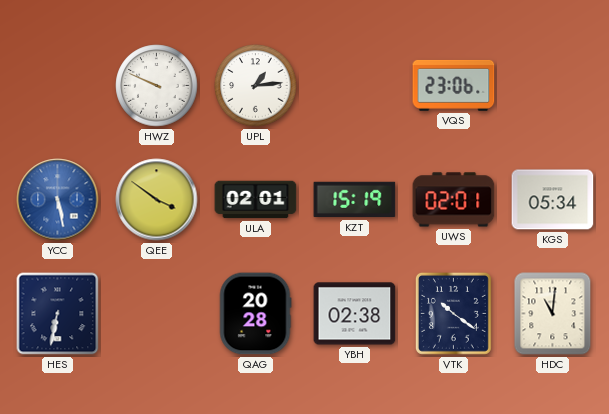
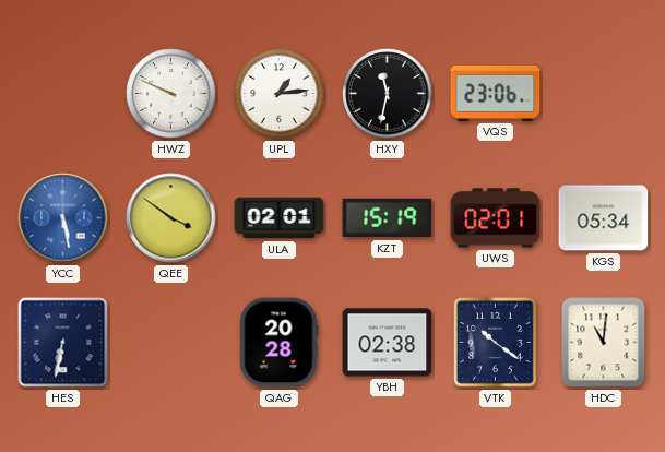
HXY: none -> 11:32 (388, 94)
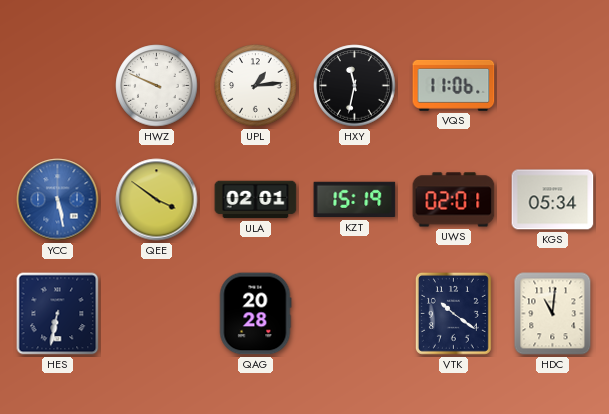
VQS: 23:06 -> 11:06 (454, 85)
YBH: 02:38 -> none (388, 343)
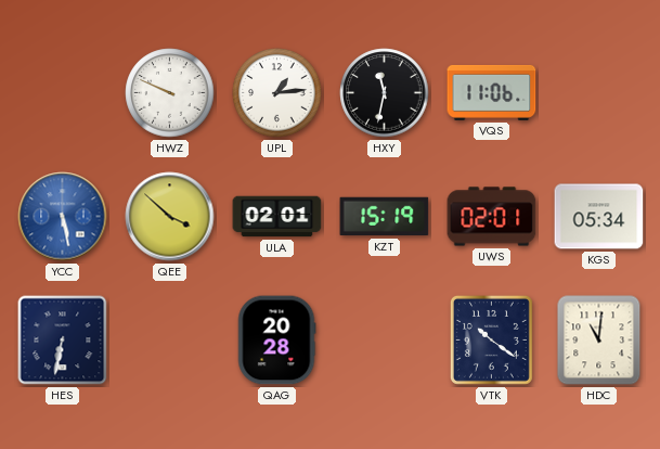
QEE: 3:51 -> 3:52 (170, 217)
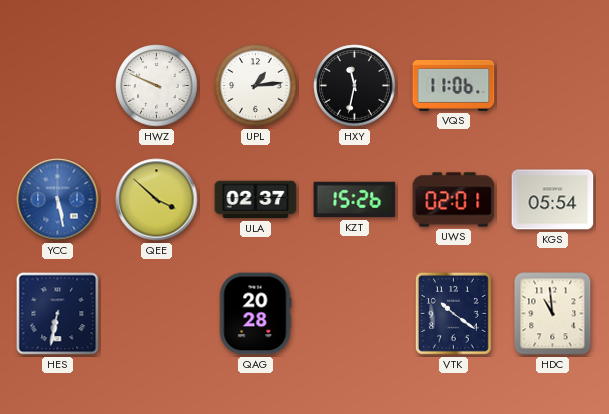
ULA: 02:01 -> 02:37 (256, 200)
KZT: 15:19 -> 15:26 (355, 200)
KGS: 05:34 -> 05:54 (553, 200)
HDC: 11:01 -> 10:59 (553, 314)
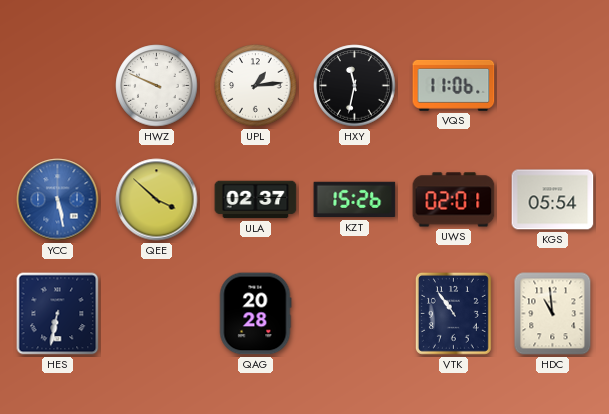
VTK: 10:21 -> 10:54 (453, 313)
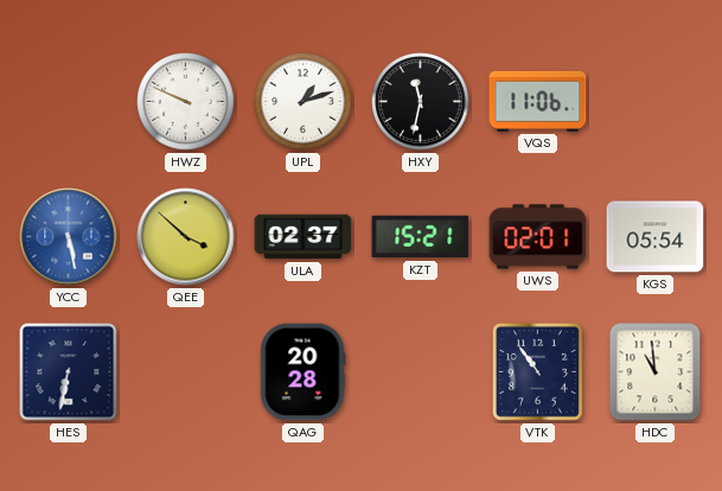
UPL: 1:14 -> 1:12 (304, 102)
KZT: 15:26 -> 15:21 (421, 237)
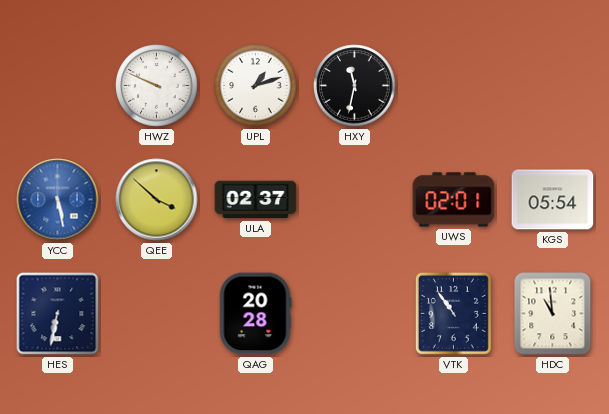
VQS: 11:06 -> none (538, 101)
KZT: 15:21 -> none (421, 237)
